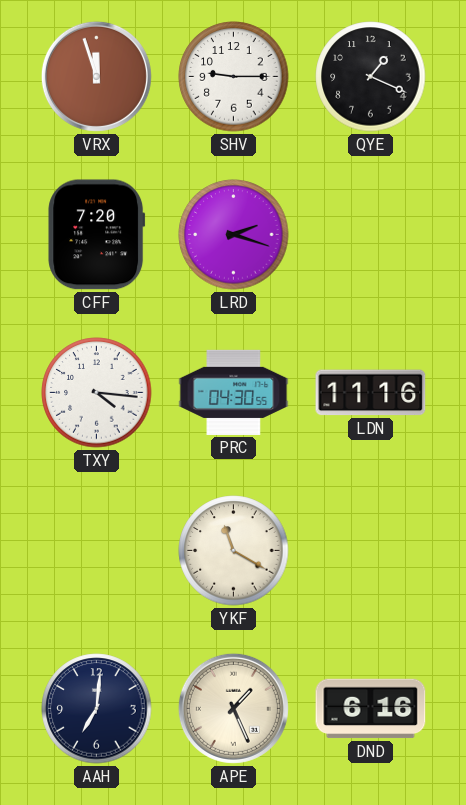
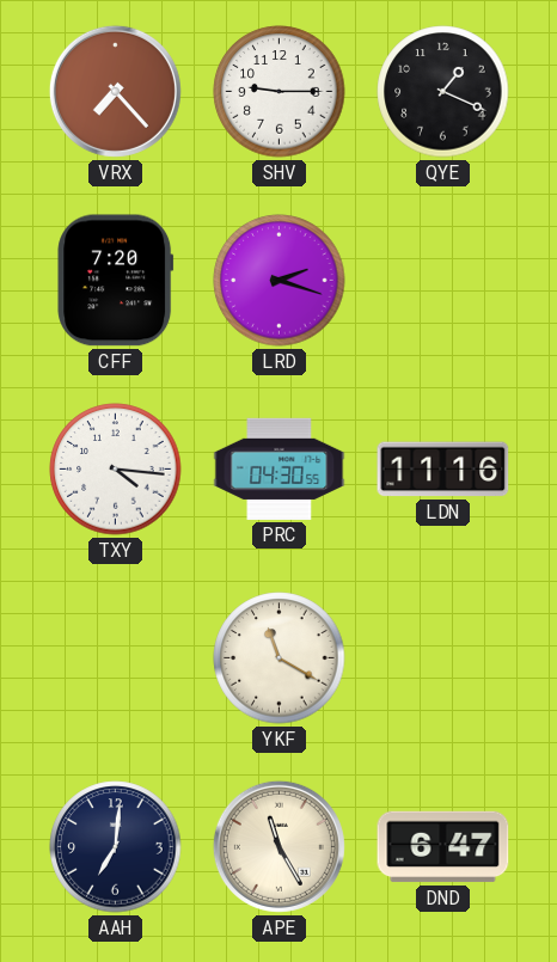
VRX: 11:57 -> 7:23 (115, 91)
APE: 1:26 -> 11:25 (278, 846)
DND: 6:16 -> 6:47 (443, 847)
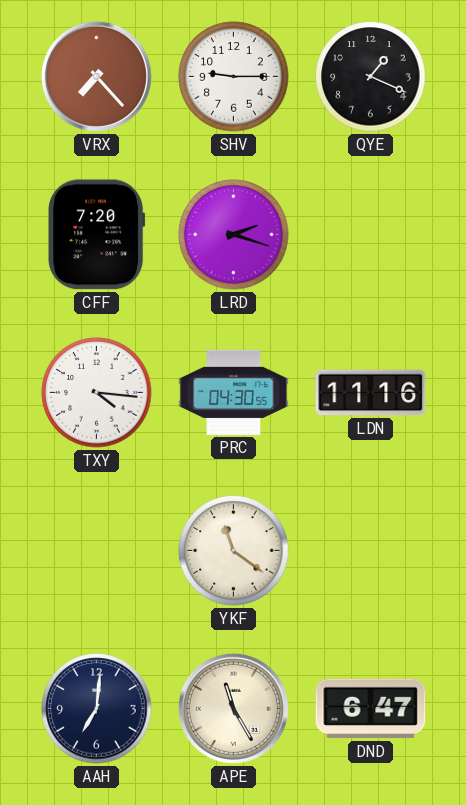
YKF: 11:20 -> 11:21 (234, 551)
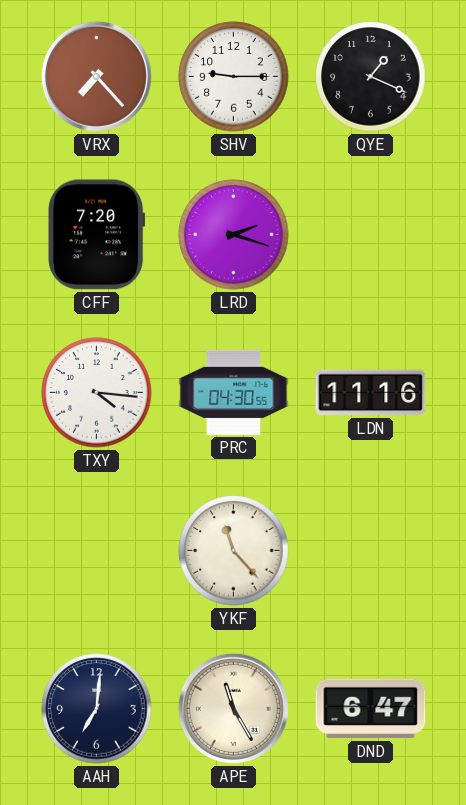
YKF: 11:21 -> 11:23 (234, 551)
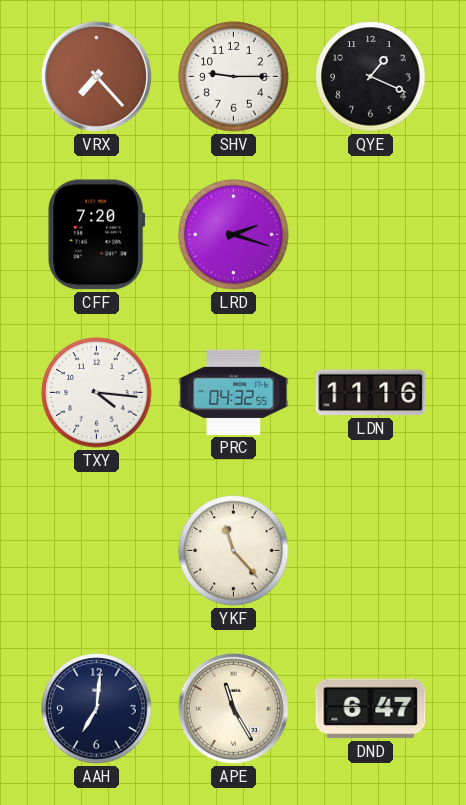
PRC: 04:30 -> 04:32 (234, 392)
